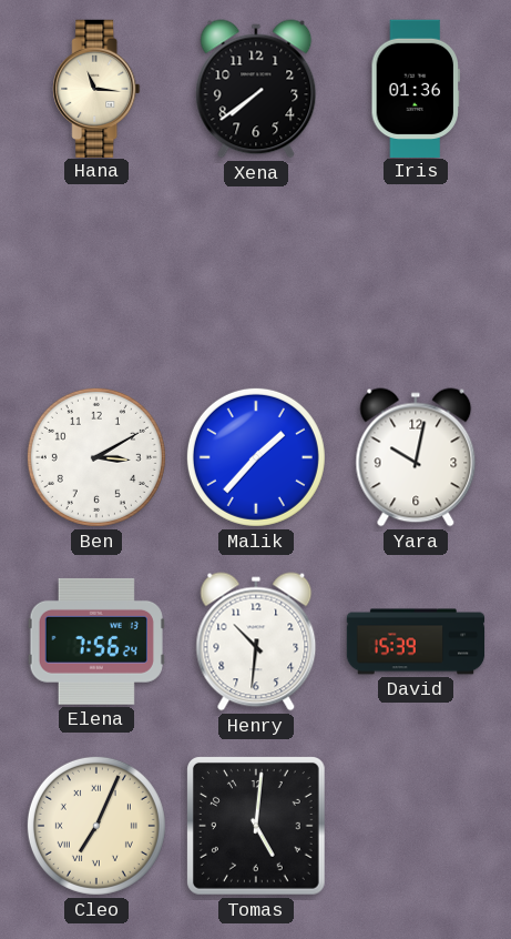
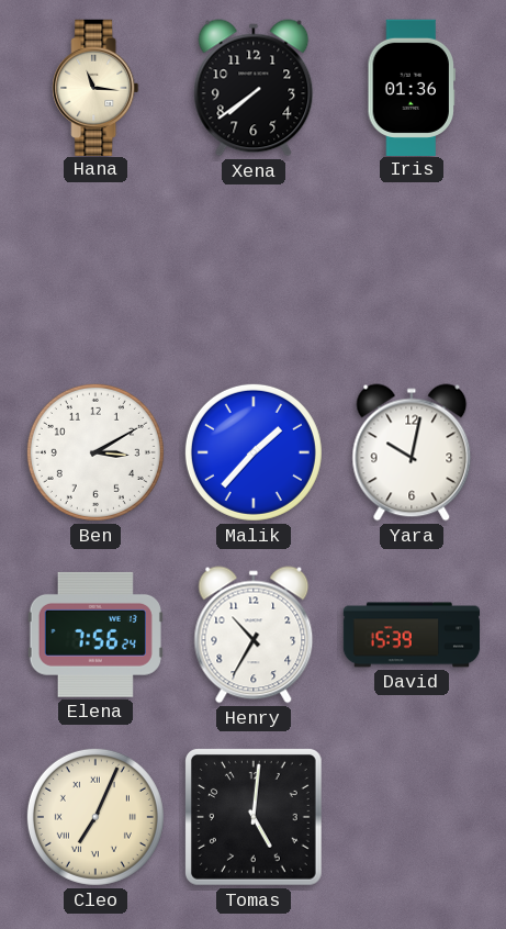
Henry: 10:31 -> 10:35 (254, 635)
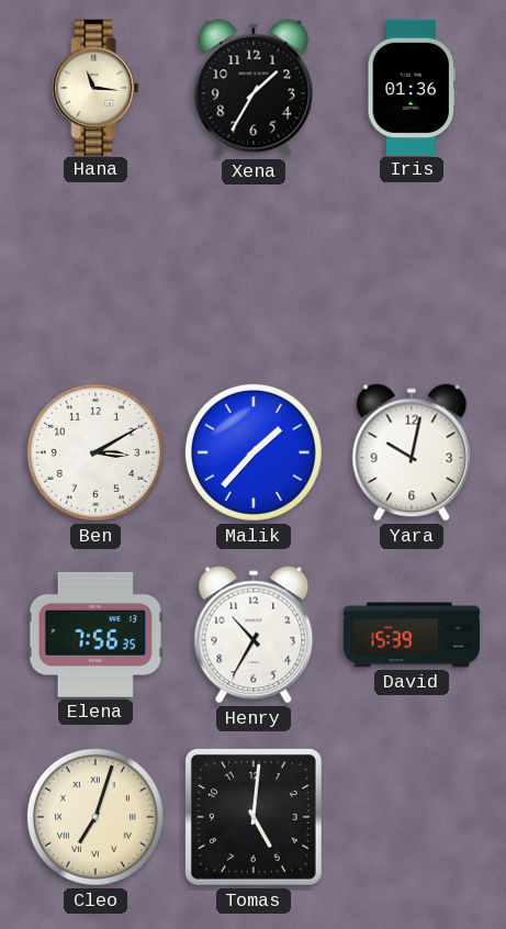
Xena: 7:39 -> 1:35 (254, 88)
Elena: 7:56:24 -> 7:56:35 (95, 635)
Cleo: 7:04 -> 7:03 (95, 817)
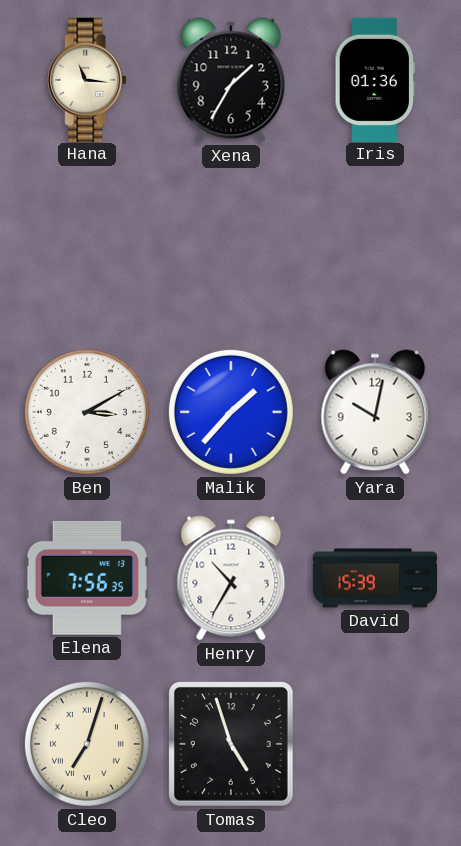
Tomas: 5:01 -> 4:57 (231, 744)
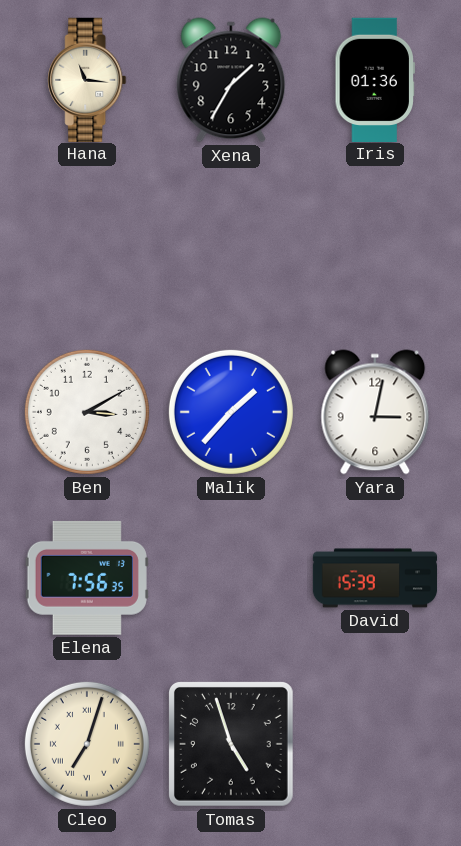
Yara: 10:02 -> 3:02 (375, 412)
Henry: 10:35 -> none (231, 578)
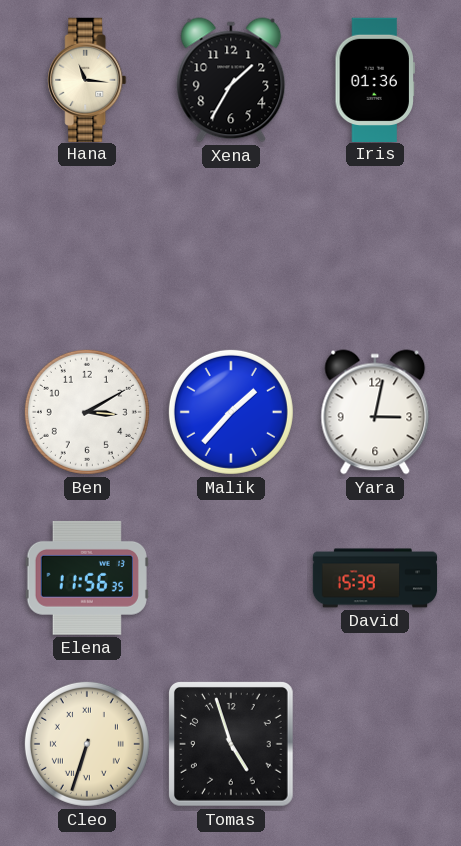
Elena: 7:56 -> 11:56 (87, 578)
Cleo: 7:03 -> 6:33 (87, 744)
